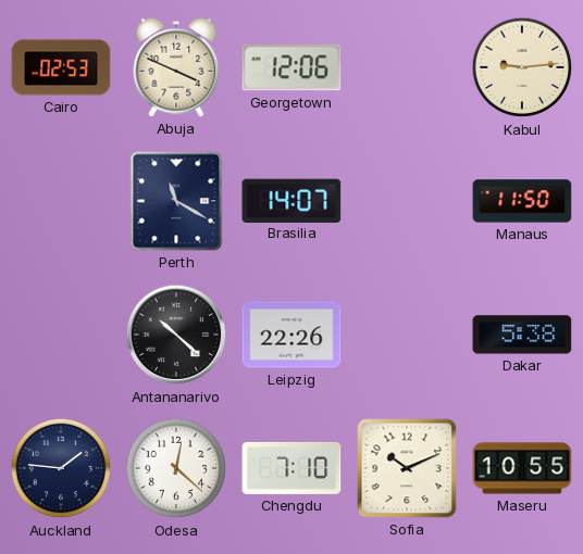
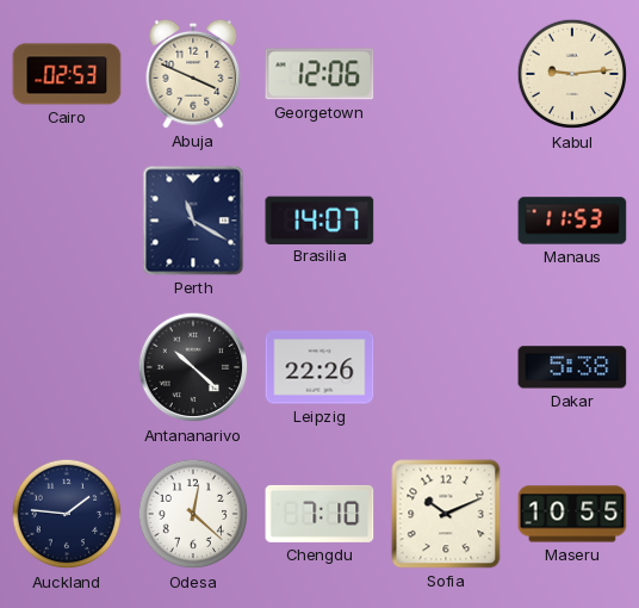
Manaus: 11:50 -> 11:53 (572, 221)
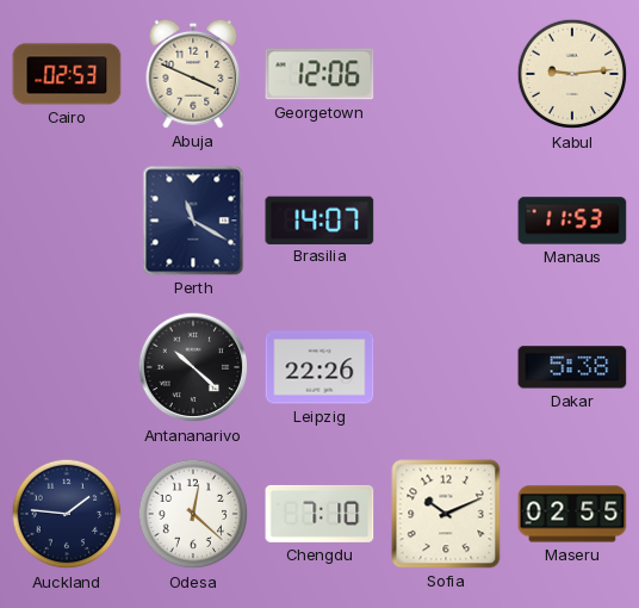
Maseru: 10:55 -> 02:55 (572, 514)
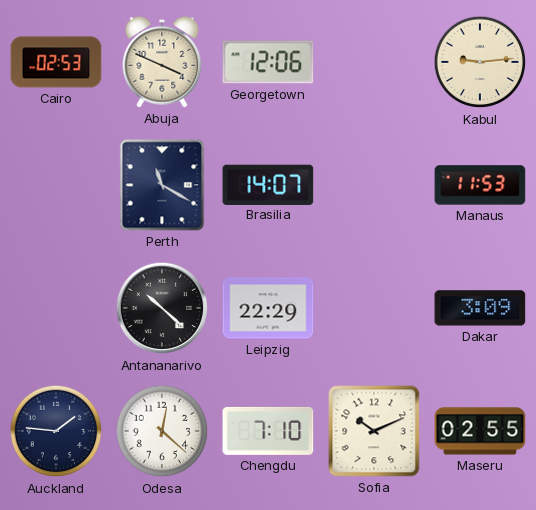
Leipzig: 22:26 -> 22:29 (268, 308)
Dakar: 5:38 -> 3:09 (480, 308)
